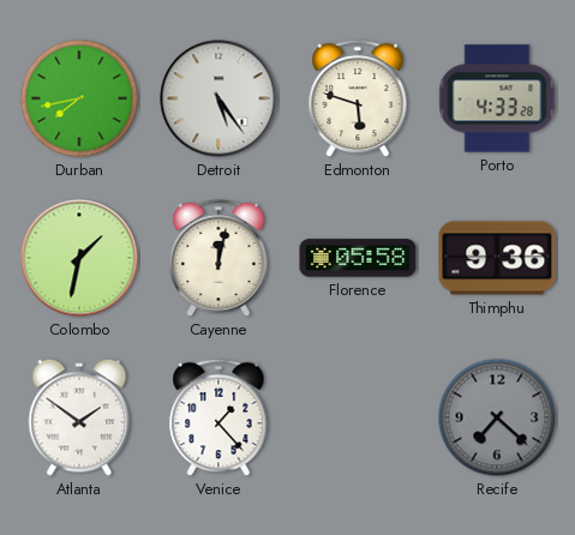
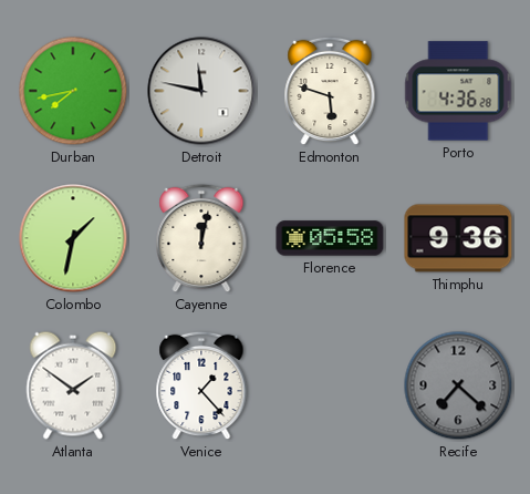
Detroit: 5:24 -> 11:47 (201, 91)
Porto: 4:33 -> 4:36 (458, 91)
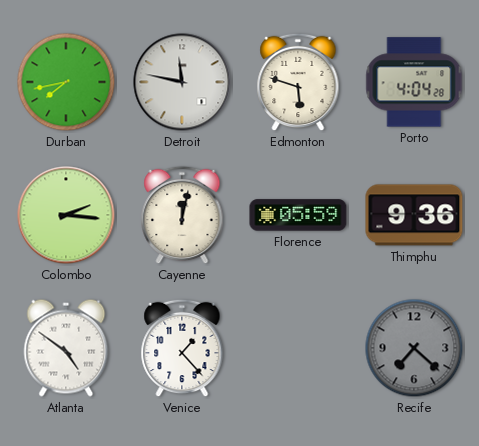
Porto: 4:36 -> 4:04 (414, 82)
Colombo: 1:32 -> 2:16 (66, 215)
Florence: 05:58 -> 05:59 (298, 215)
Atlanta: 1:51 -> 4:51 (66, 348)
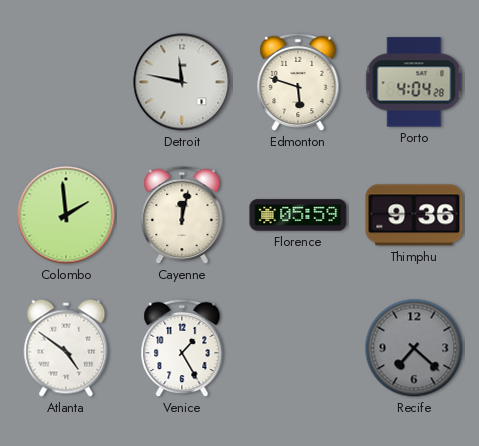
Durban: 7:43 -> none (66, 82)
Colombo: 2:16 -> 1:59 (66, 215)
Venice: 1:23 -> 1:25 (182, 348)
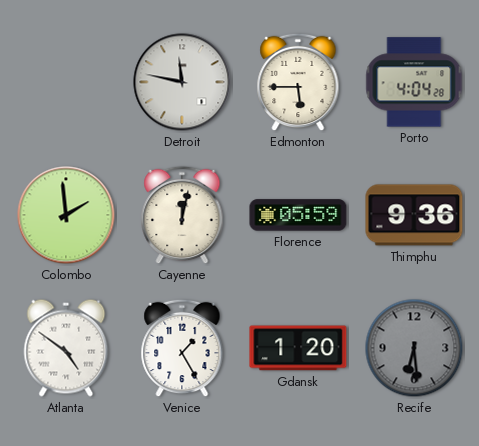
Edmonton: 5:48 -> 5:45 (298, 82)
Gdansk: none -> 1:20 (298, 348)
Recife: 7:22 -> 6:29 (414, 348)
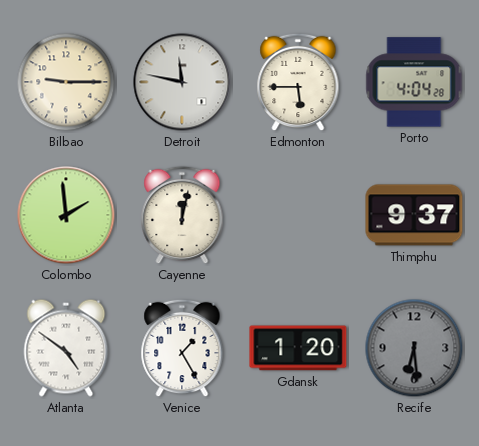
Bilbao: none -> 9:15 (66, 82)
Florence: 05:59 -> none (298, 215)
Thimphu: 9:36 -> 9:37 (414, 215)
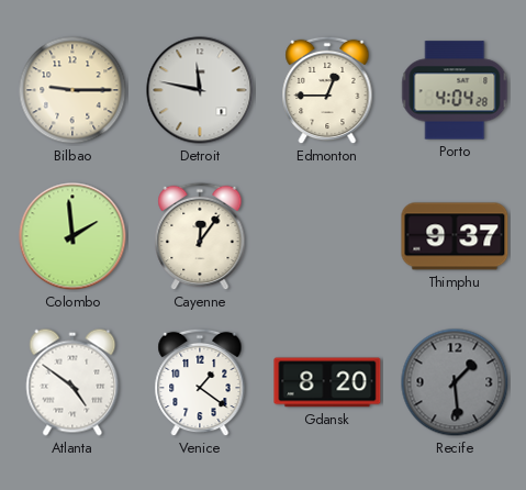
Edmonton: 5:45 -> 12:45 (327, 90)
Cayenne: 12:02 -> 12:06 (200, 236)
Venice: 1:25 -> 1:21 (200, 382)
Gdansk: 1:20 -> 8:20 (327, 382)
Recife: 6:29 -> 1:29 (455, 382)
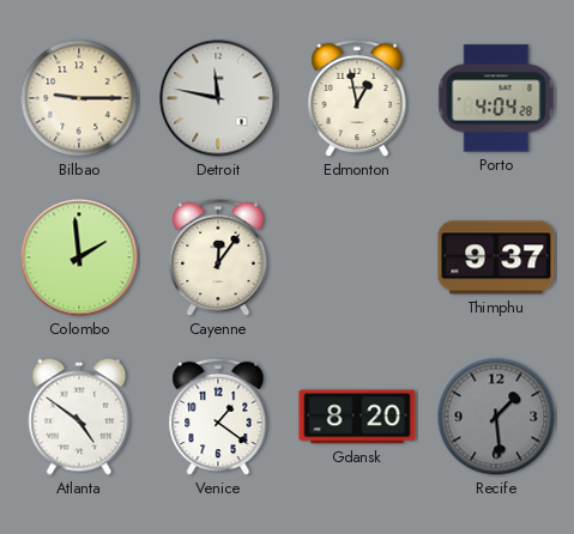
Edmonton: 12:45 -> 12:58 (357, 98)
